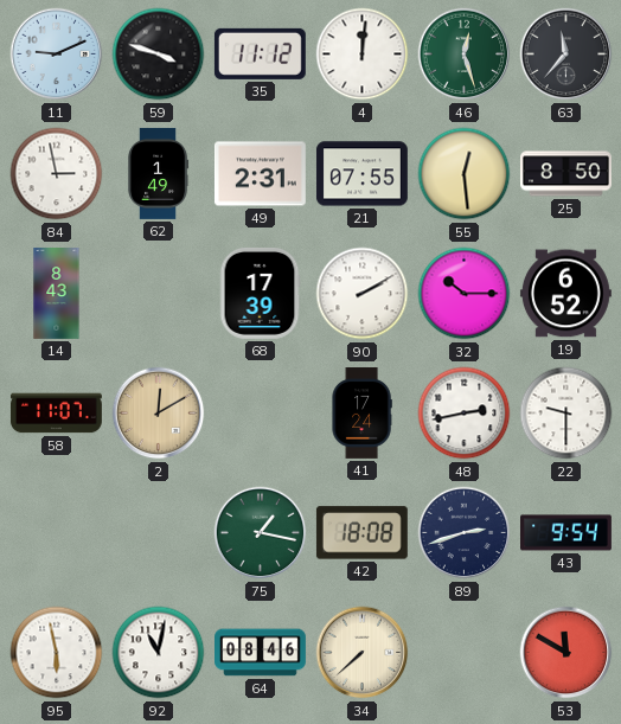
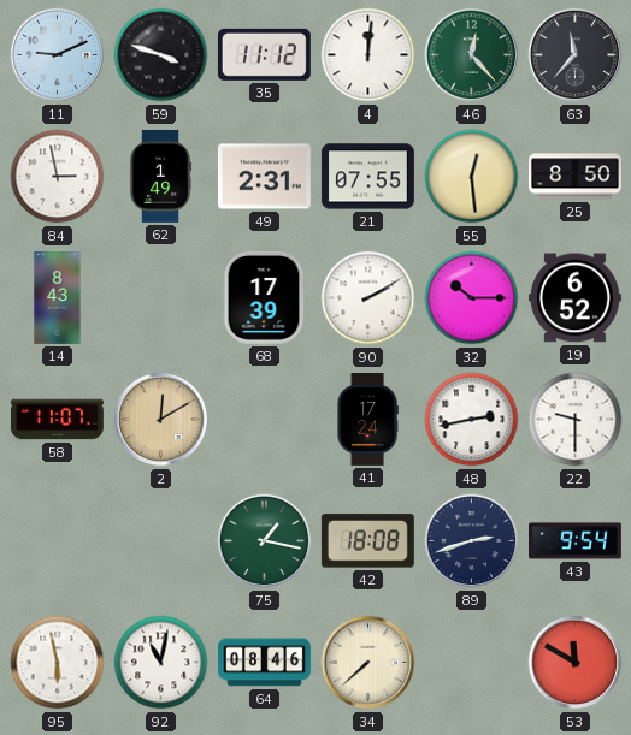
46: 12:27 -> 12:23 (472, 55)
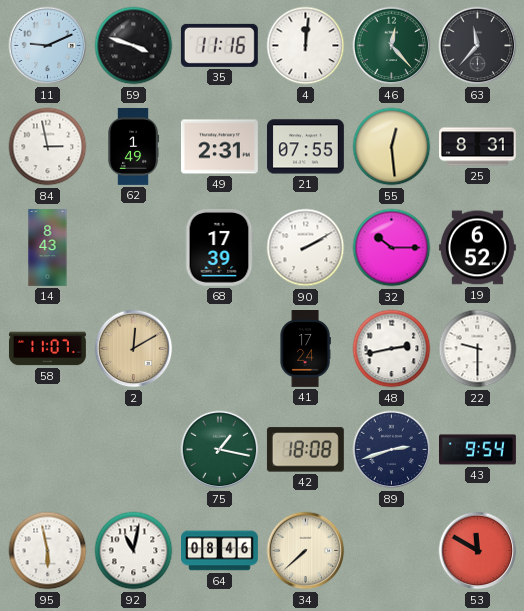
35: 11:12 -> 11:16 (219, 45)
25: 8:50 -> 8:31 (478, 147)
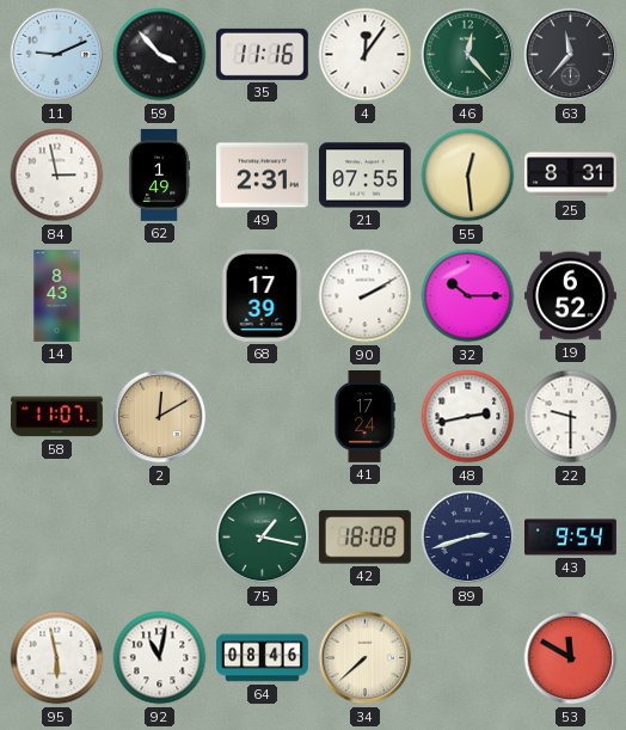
59: 3:48 -> 3:53 (160, 55)
4: 12:01 -> 12:06 (366, 55)
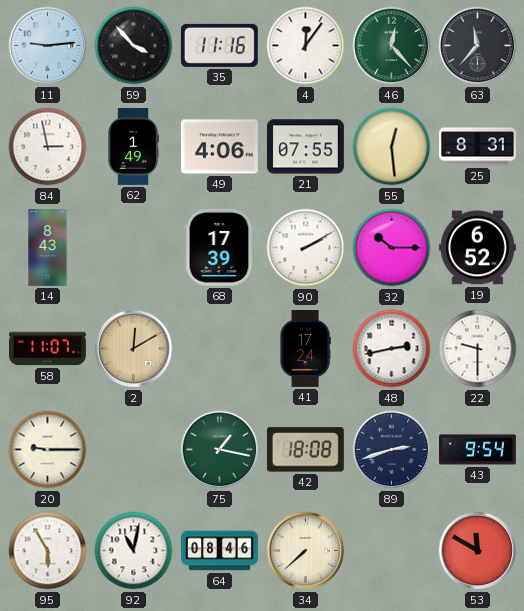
11: 9:11 -> 9:14 (48, 46)
49: 2:31 -> 4:06 (219, 147)
20: none -> 9:15 (48, 450)
95: 5:58 -> 5:55 (48, 551)
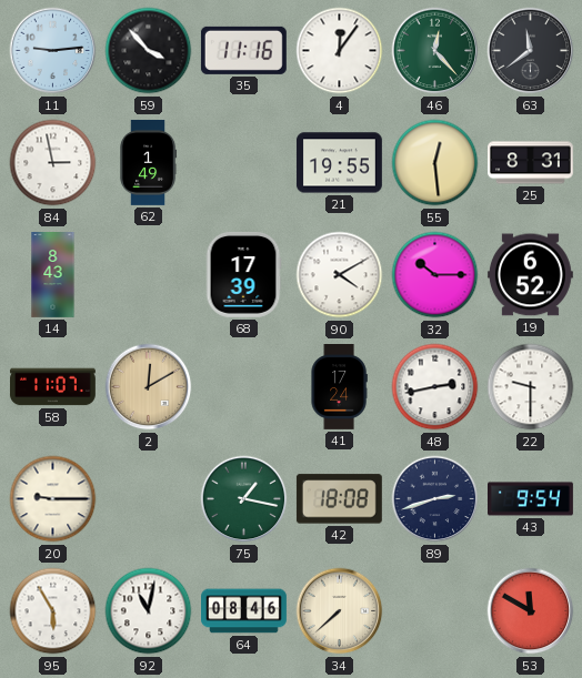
63: 11:37 -> 11:39 (531, 51)
49: 4:06 -> none (219, 147)
21: 07:55 -> 19:55 (339, 163)
90: 2:10 -> 4:10 (340, 275)
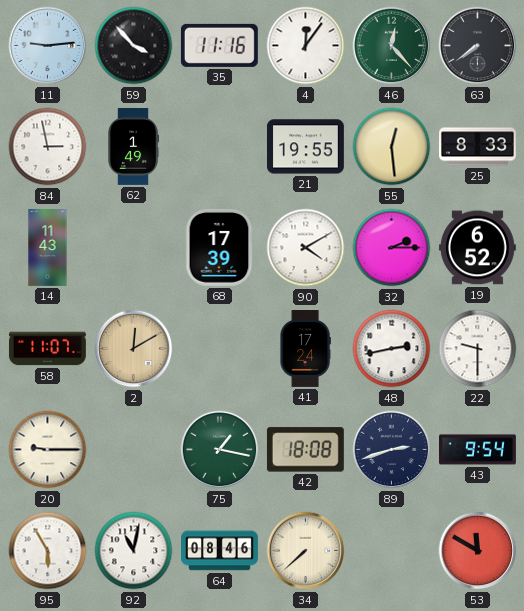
63: 11:39 -> 7:39 (478, 46)
25: 8:31 -> 8:33 (478, 147)
14: 8:43 -> 11:43 (48, 248)
32: 10:15 -> 2:15 (392, 248)
